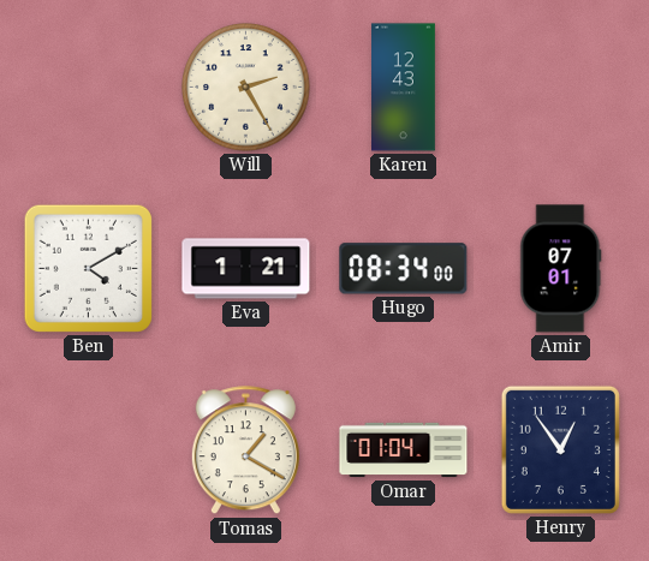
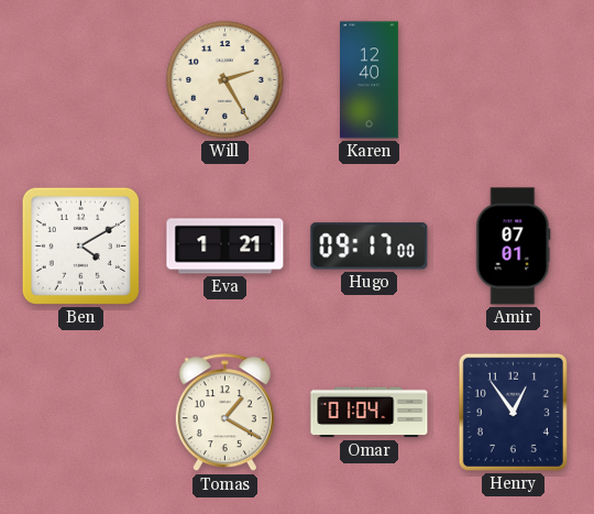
Karen: 12:43 -> 12:40 (370, 80)
Hugo: 08:34 -> 09:17 (370, 247)
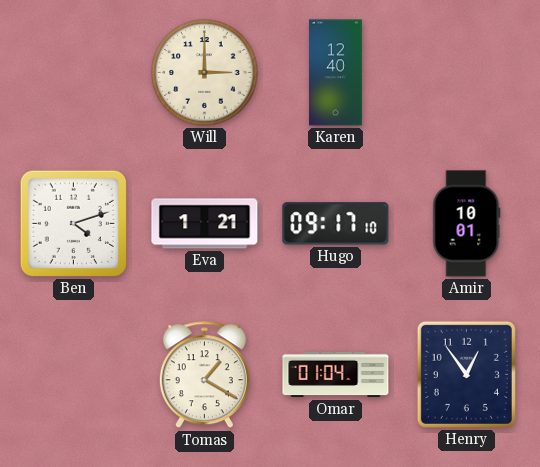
Will: 2:25 -> 3:00 (205, 73)
Ben: 4:10 -> 4:12 (73, 223)
Hugo: 09:17:00 -> 09:17:10 (336, 224)
Amir: 07:01 -> 10:01 (467, 224)
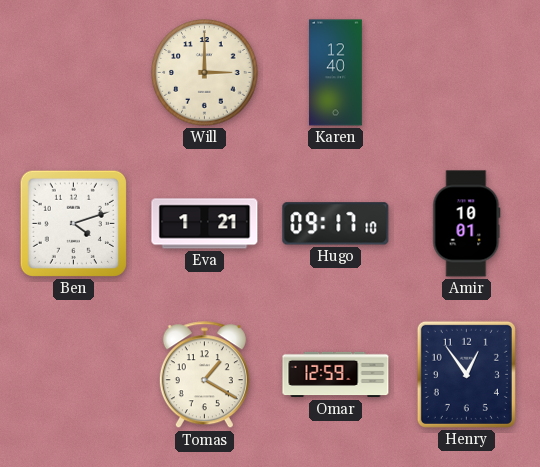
Omar: 01:04 -> 12:59 (336, 375)
